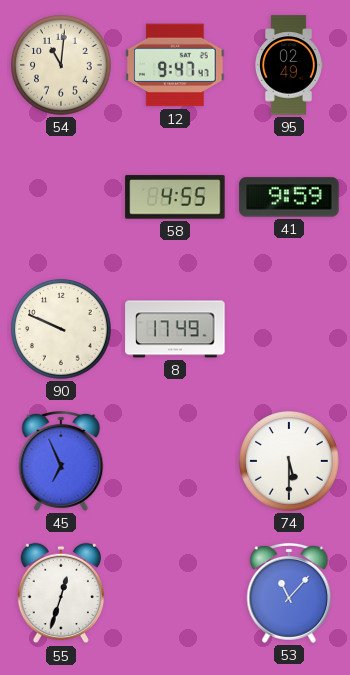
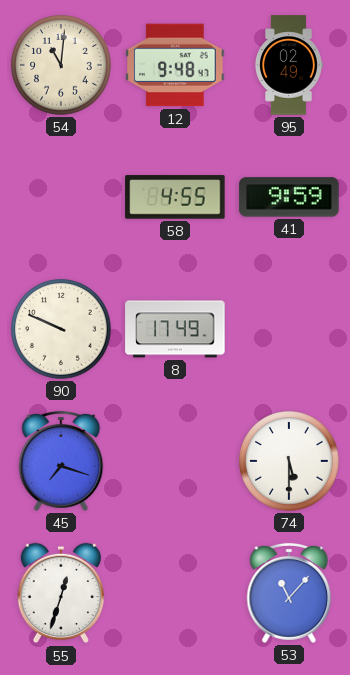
12: 9:47 -> 9:48 (175, 65)
45: 6:56 -> 7:18 (61, 461)
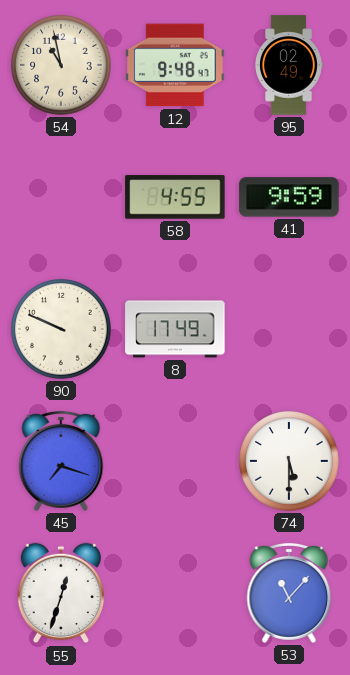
54: 11:01 -> 10:58 (62, 66)
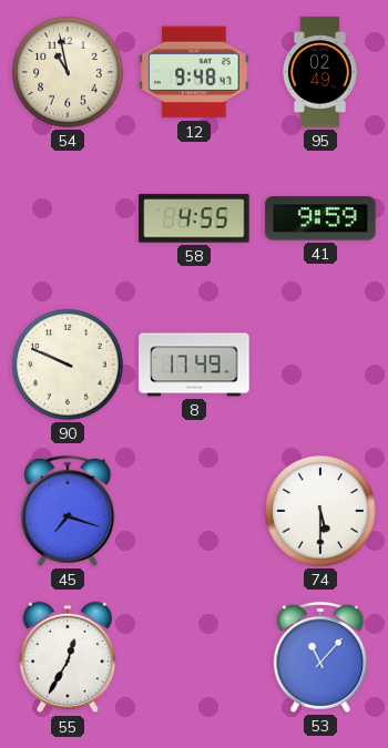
55: 12:33 -> 12:35 (67, 657)
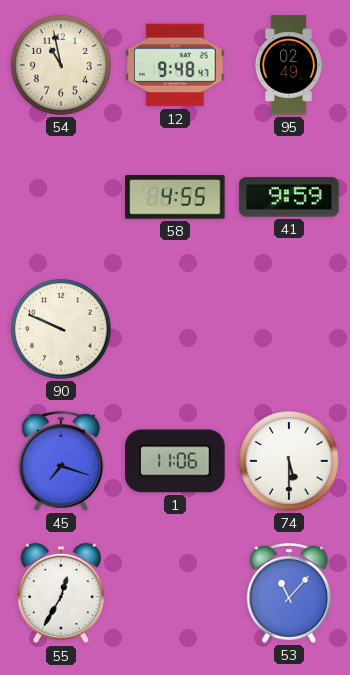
8: 17:49 -> none (194, 365)
1: none -> 11:06 (175, 461)
